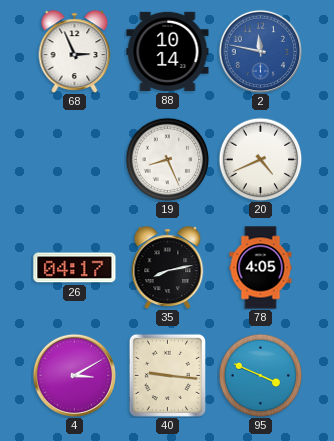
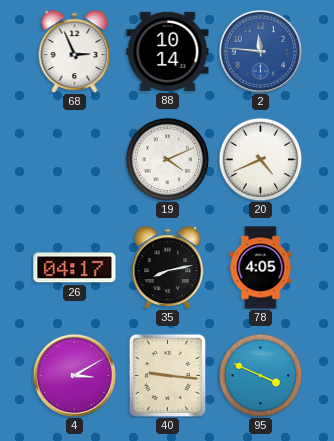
2: 11:47 -> 11:46 (260, 51)
19: 8:26 -> 4:11 (167, 159)
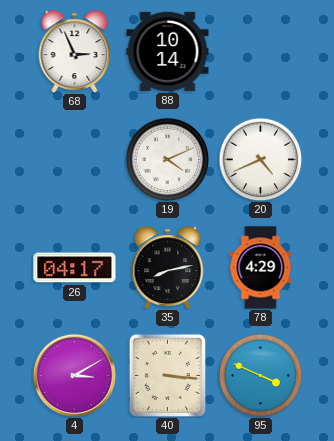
2: 11:46 -> none (260, 51)
78: 4:05 -> 4:29 (261, 268)
40: 9:16 -> 3:16 (167, 375)
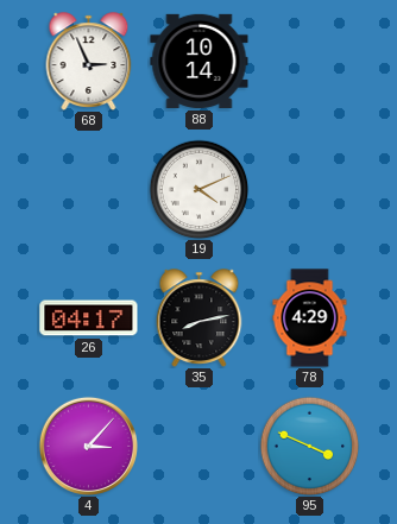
20: 4:41 -> none (260, 159)
4: 3:10 -> 3:07 (88, 446)
40: 3:16 -> none (167, 375)
